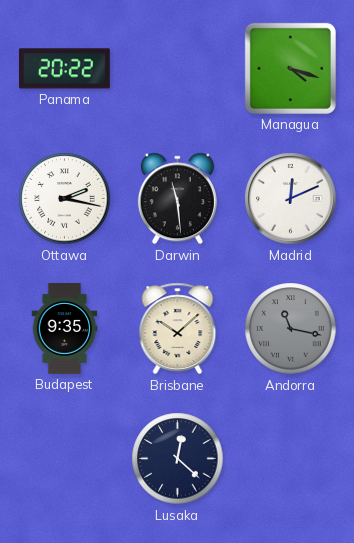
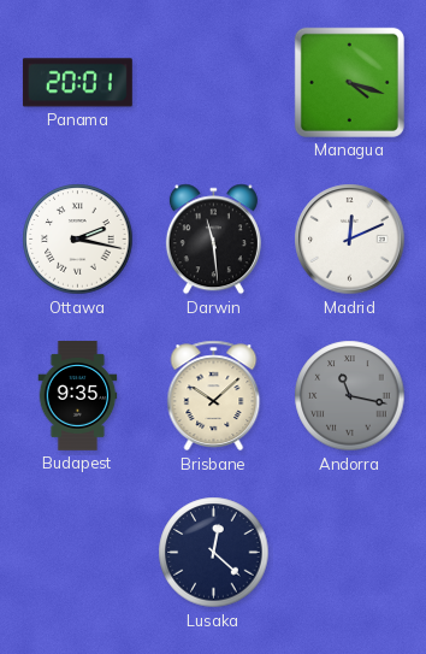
Panama: 20:22 -> 20:01 (77, 83)
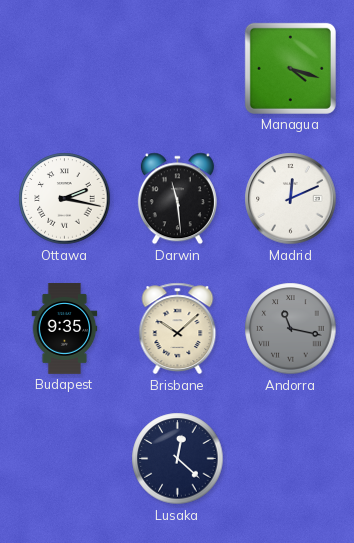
Panama: 20:01 -> none (77, 83)
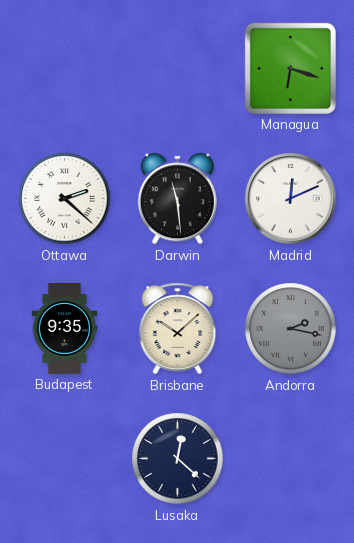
Managua: 4:18 -> 6:18 (290, 68)
Ottawa: 2:17 -> 2:22 (65, 199)
Andorra: 11:17 -> 2:17 (291, 329)
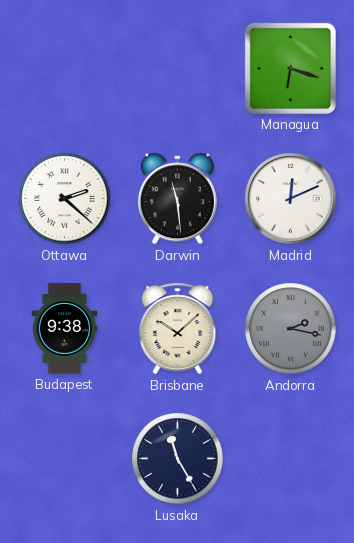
Budapest: 9:35 -> 9:38 (65, 328)
Lusaka: 12:22 -> 11:25 (178, 459)
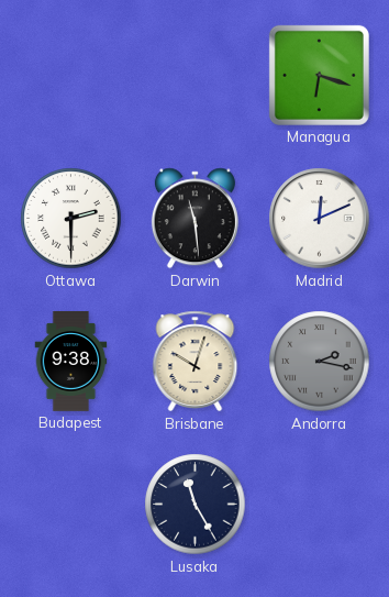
Ottawa: 2:22 -> 2:30 (71, 219)
Brisbane: 10:08 -> 10:03 (196, 362)
